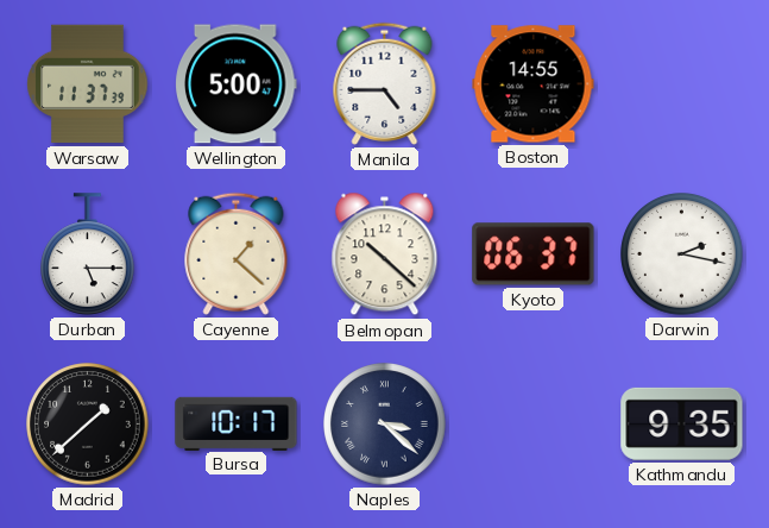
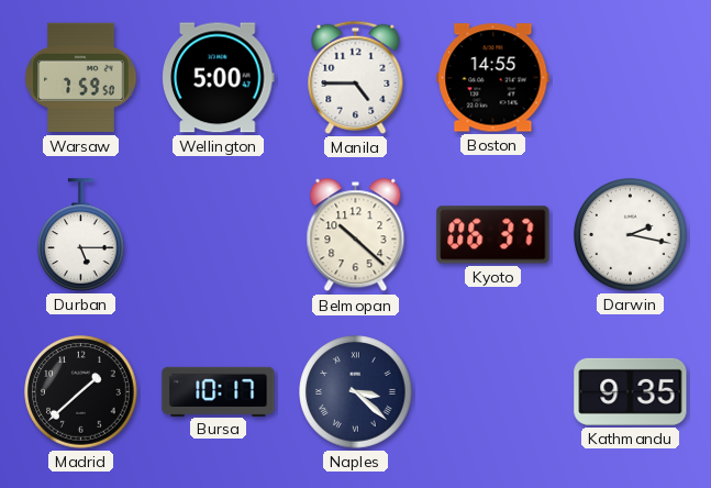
Warsaw: 11:37 -> 7:59 (81, 78)
Cayenne: 1:22 -> none (237, 253)
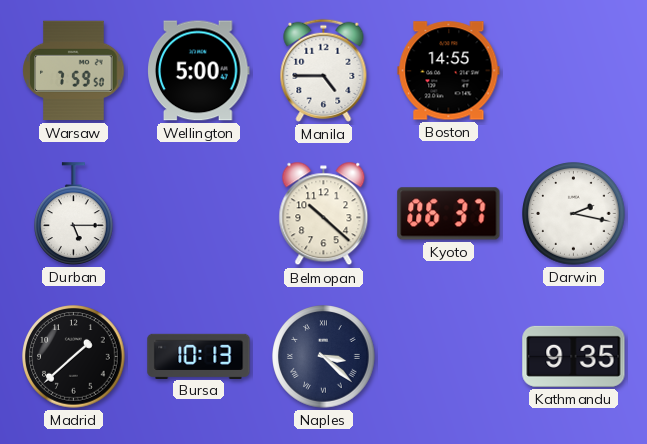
Bursa: 10:17 -> 10:13 (199, 356)
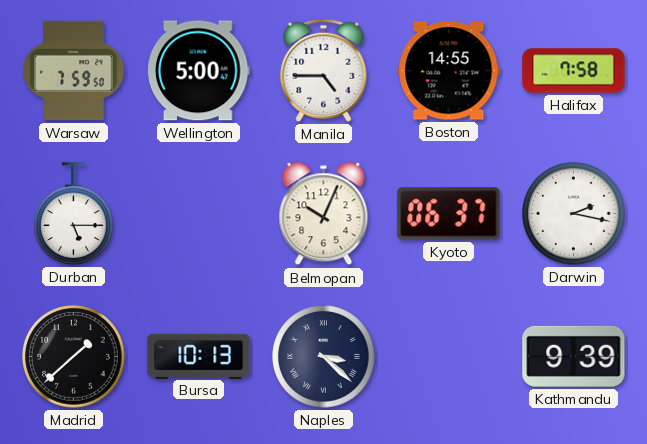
Halifax: none -> 7:58 (574, 71)
Belmopan: 10:22 -> 10:04 (324, 214)
Kathmandu: 9:35 -> 9:39 (574, 356)
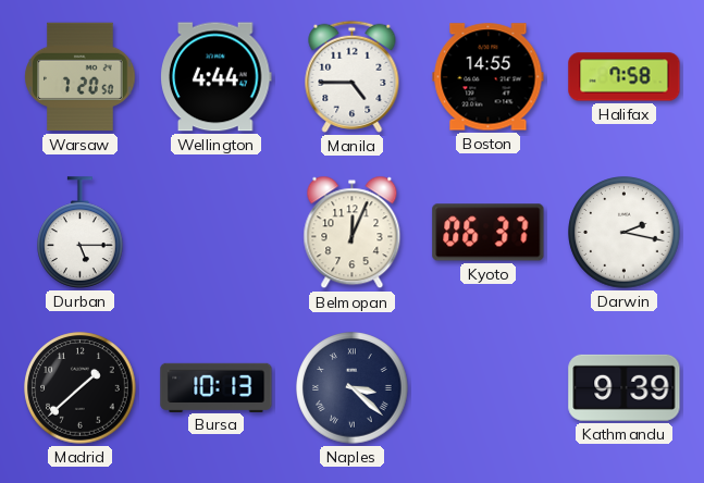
Warsaw: 7:59 -> 7:20 (81, 77)
Wellington: 5:00 -> 4:44 (217, 77)
Belmopan: 10:04 -> 12:04 (353, 233)
